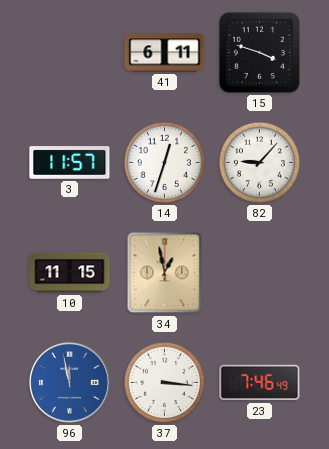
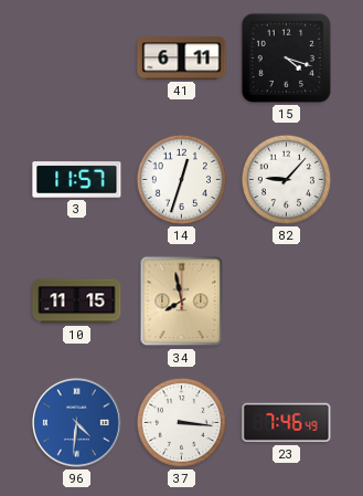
15: 3:48 -> 4:18 (286, 57)
34: 12:58 -> 7:58 (182, 302)
96: 11:58 -> 4:31 (76, 422)
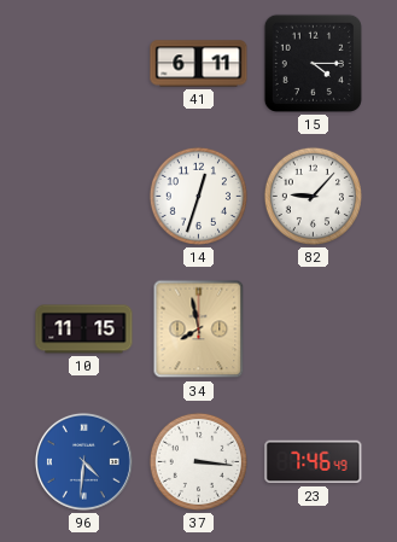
15: 4:18 -> 4:15 (313, 63)
3: 11:57 -> none (77, 180)
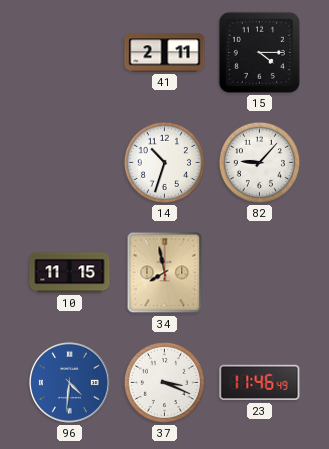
41: 6:11 -> 2:11 (165, 53)
14: 12:33 -> 10:33 (164, 162)
37: 3:16 -> 3:19 (164, 382)
23: 7:46 -> 11:46 (260, 383)
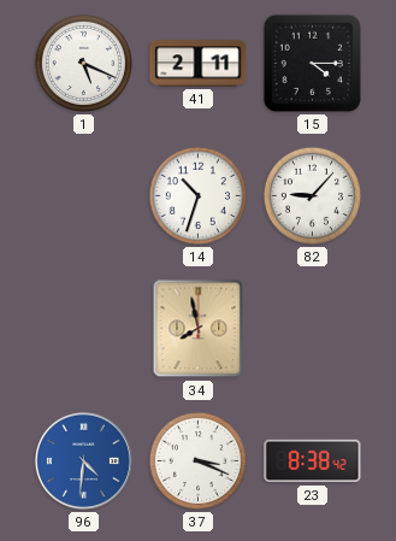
1: none -> 5:19 (83, 63)
10: 11:15 -> none (70, 273)
23: 11:46 -> 8:38 (313, 461)
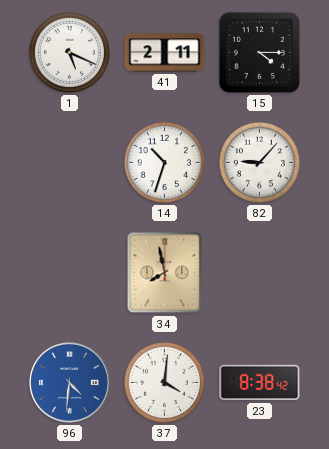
37: 3:19 -> 4:01 (164, 382)
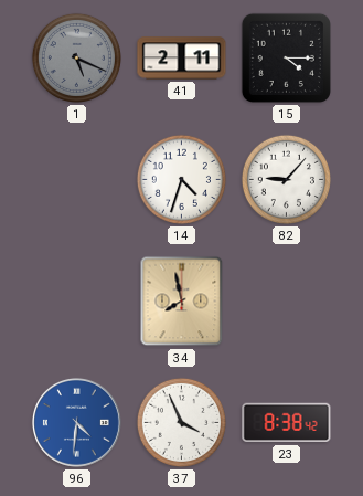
1 dial: white -> grey (76, 57)
14: 10:33 -> 4:33 (181, 179)
37: 4:01 -> 3:56 (181, 422)
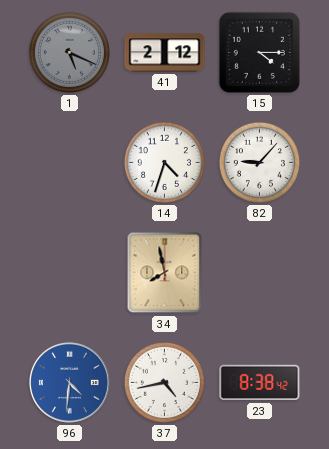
41: 2:11 -> 2:12 (165, 53)
37: 3:56 -> 4:43 (164, 382)
